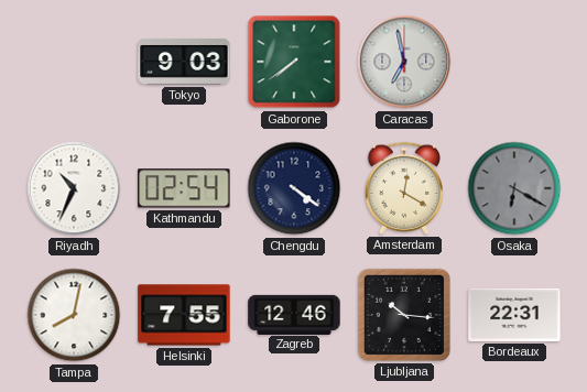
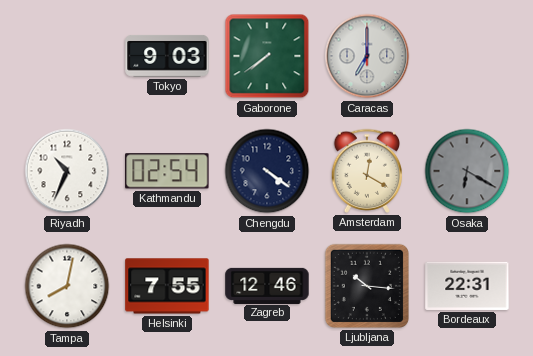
Caracas: 6:58 -> 7:00 (367, 56)
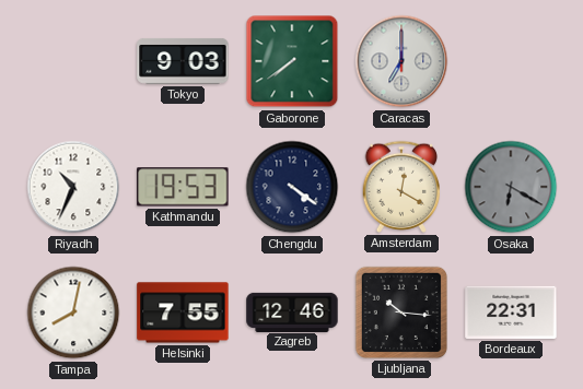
Kathmandu: 02:54 -> 19:53 (183, 187)
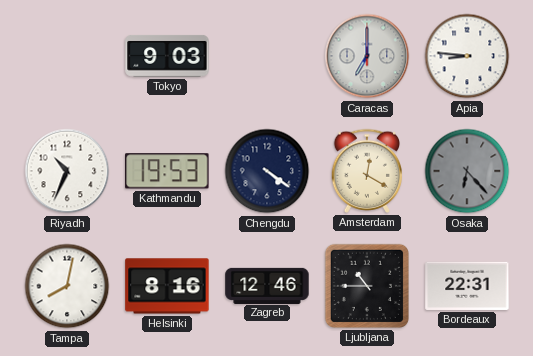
Gaborone: 7:39 -> none (292, 61)
Apia: none -> 8:46 (467, 56)
Osaka: 6:20 -> 6:23 (467, 171)
Helsinki: 7:55 -> 8:16 (167, 286)
Ljubljana: 10:16 -> 10:45 (367, 286)
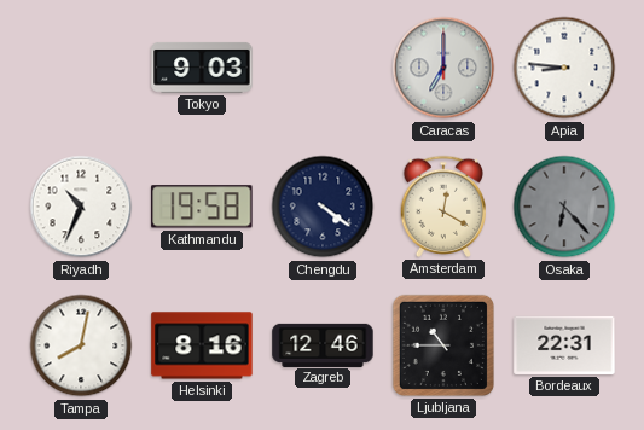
Kathmandu: 19:53 -> 19:58 (202, 207)
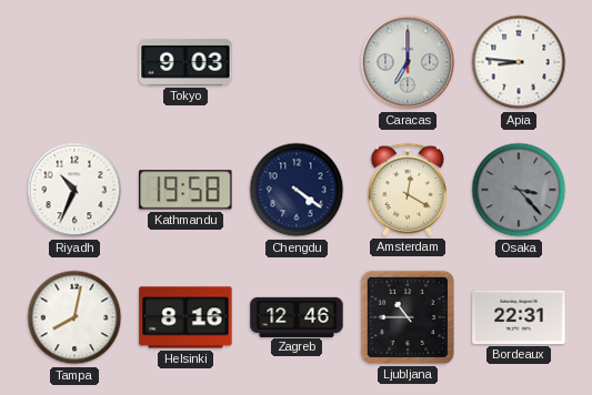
Osaka: 6:23 -> 3:23 (519, 190)
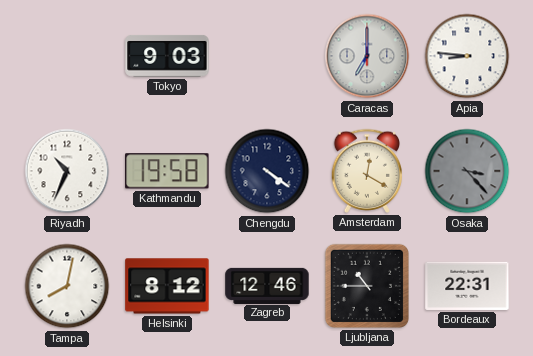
Helsinki: 8:16 -> 8:12 (167, 286)
